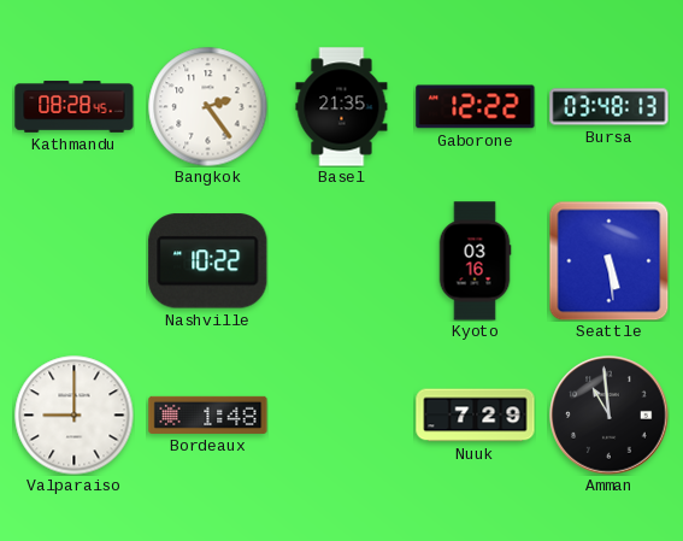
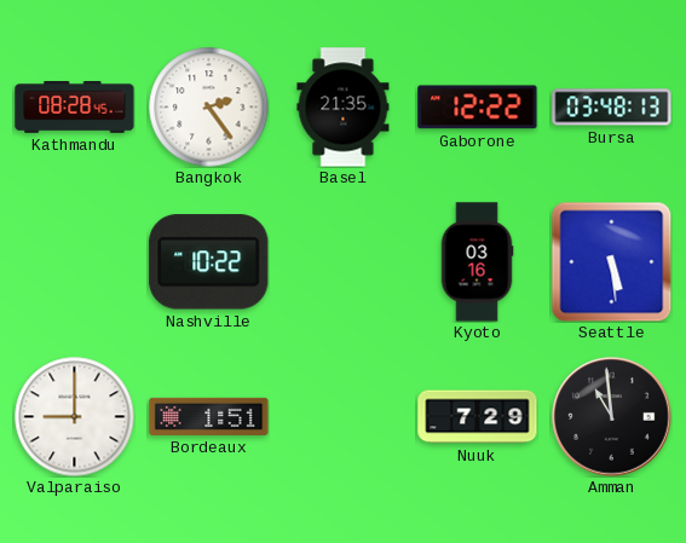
Bordeaux: 1:48 -> 1:51 (209, 416)
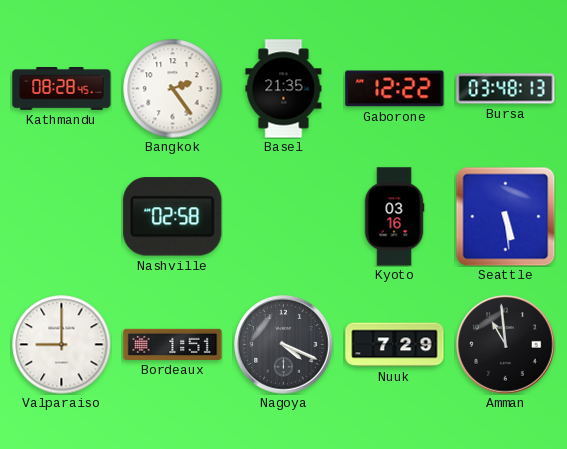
Nashville: 10:22 -> 02:58 (173, 217)
Nagoya: none -> 4:19 (284, 345)
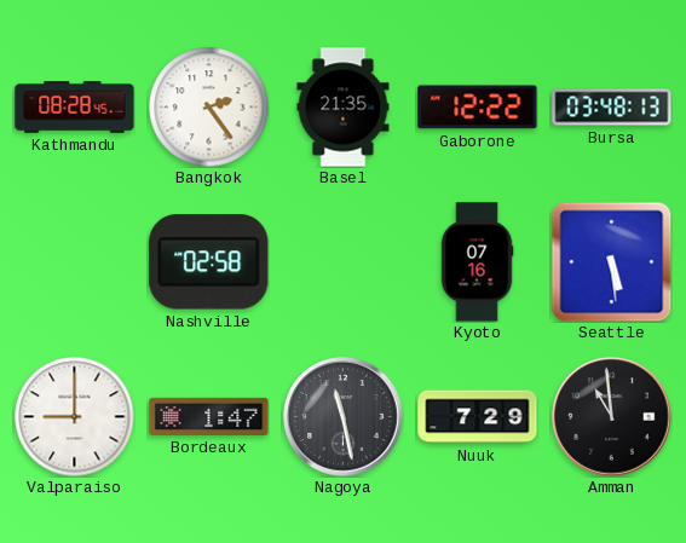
Kyoto: 03:16 -> 07:16 (477, 262)
Bordeaux: 1:51 -> 1:47 (209, 416)
Nagoya: 4:19 -> 11:28 (344, 417)
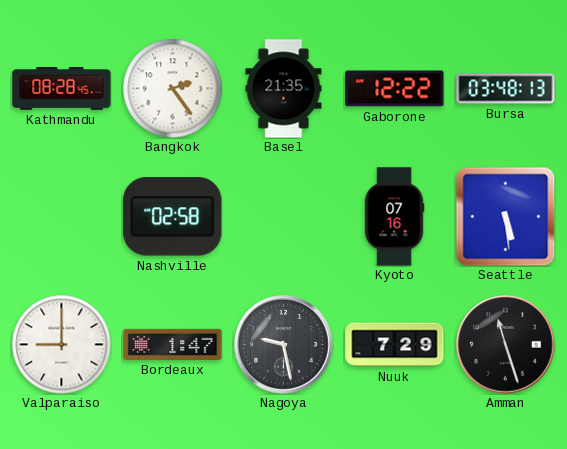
Nagoya: 11:28 -> 9:28 (284, 345)
Amman: 10:59 -> 11:27 (506, 345)
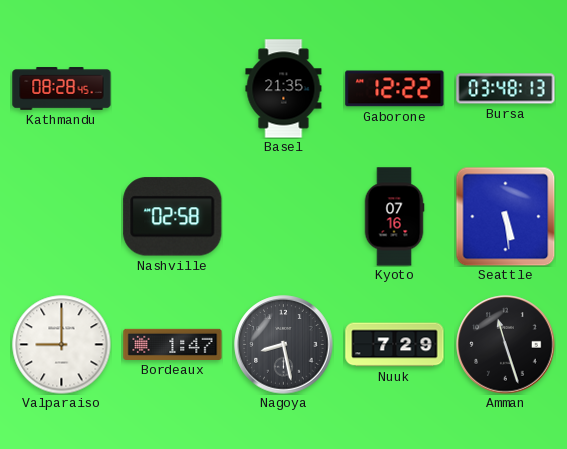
Bangkok: 2:24 -> none (173, 89)
Nagoya: 9:28 -> 8:28 (284, 345)
